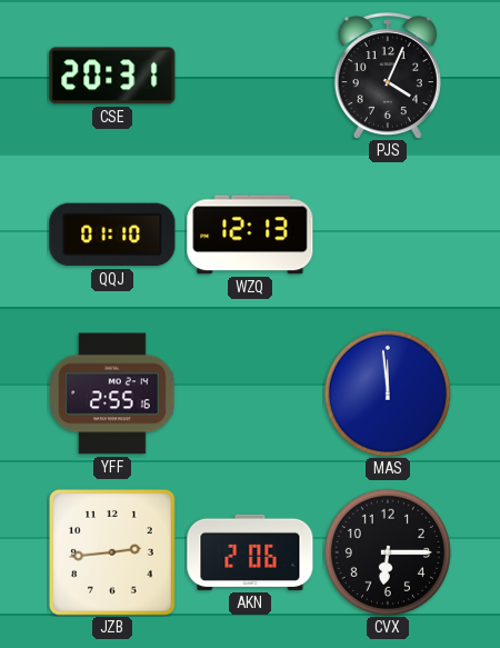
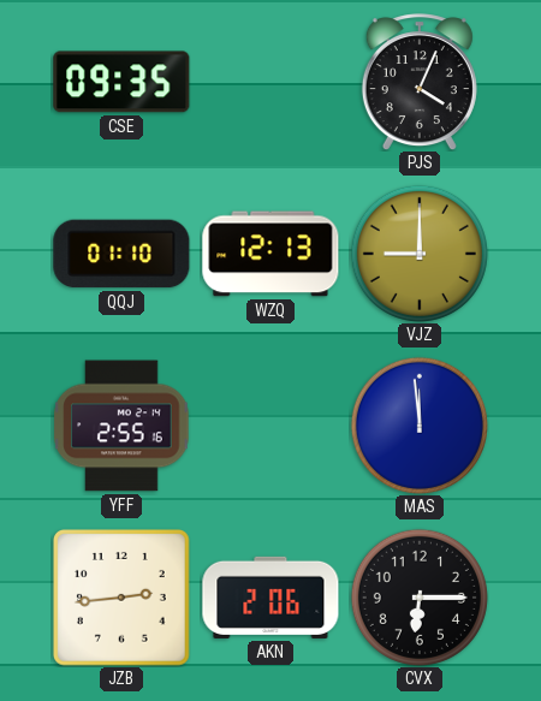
CSE: 20:31 -> 09:35 (121, 82)
VJZ: none -> 9:00 (420, 254)
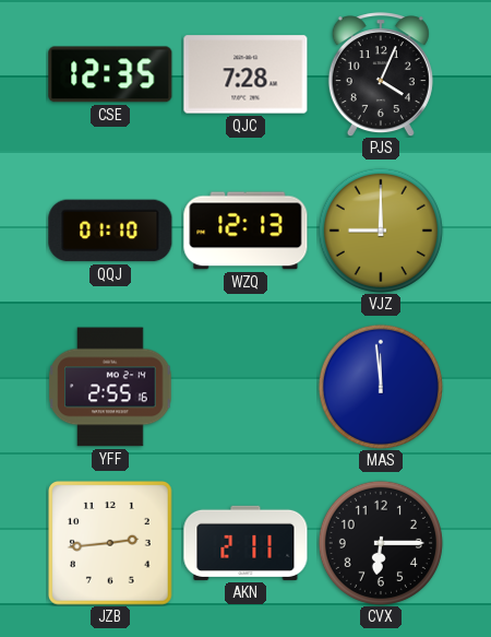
CSE: 09:35 -> 12:35 (110, 74)
QJC: none -> 7:28 (245, 74)
AKN: 2:06 -> 2:11 (245, 543)
